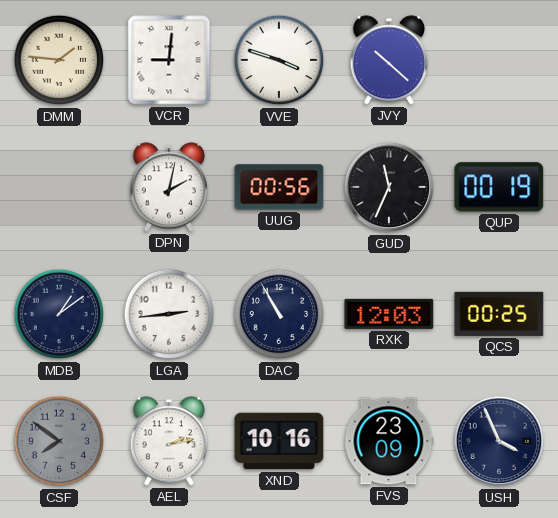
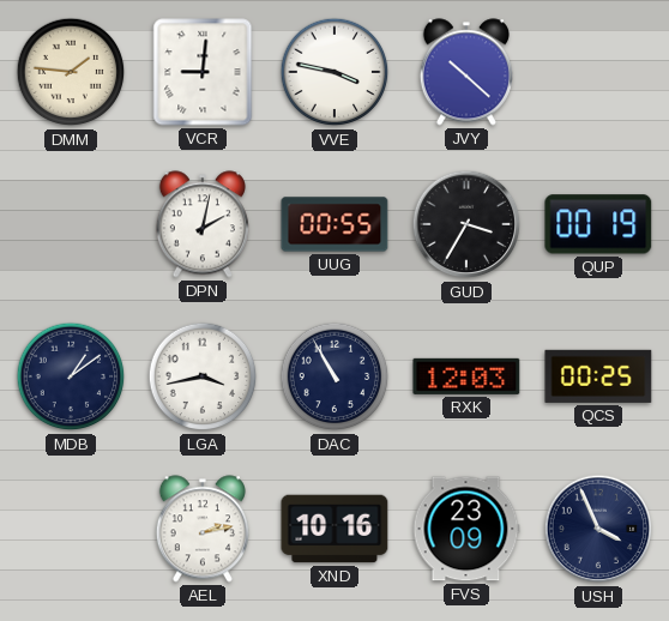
VVE: 3:48 -> 3:47 (334, 72)
UUG: 00:56 -> 00:55 (334, 224)
GUD: 11:34 -> 3:35 (466, 224)
LGA: 2:44 -> 3:43 (203, 376)
CSF: 7:51 -> none (59, 441)
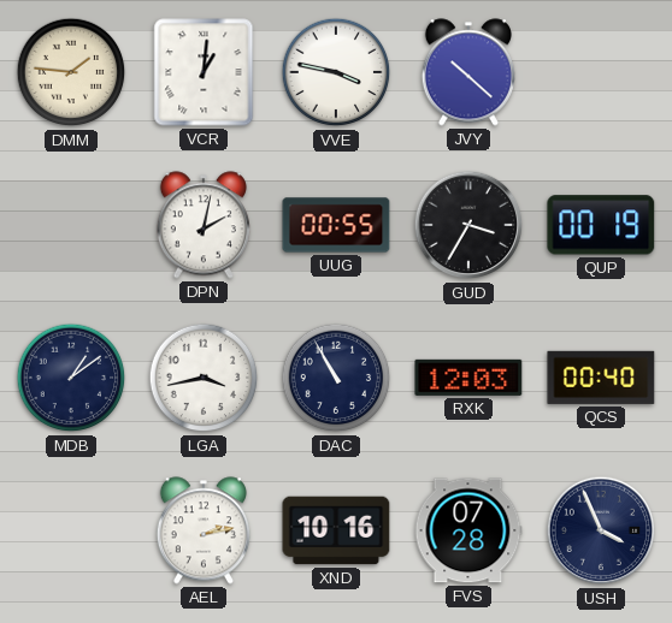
VCR: 9:01 -> 1:01 (204, 72)
QCS: 00:25 -> 00:40 (601, 378)
FVS: 23:09 -> 07:28 (468, 530)
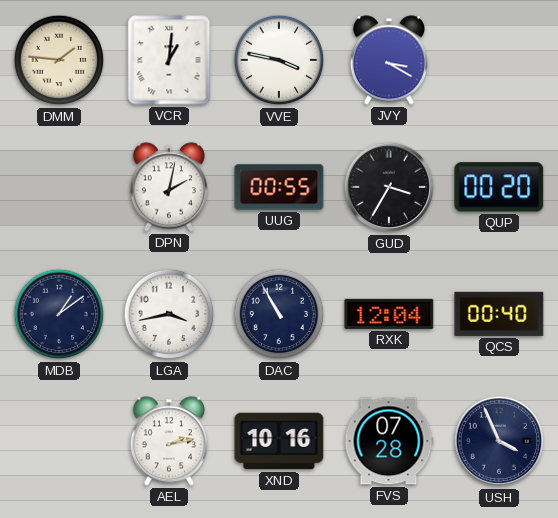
JVY: 10:22 -> 3:20 (389, 60)
QUP: 00:19 -> 00:20 (499, 187)
RXK: 12:03 -> 12:04 (389, 314)
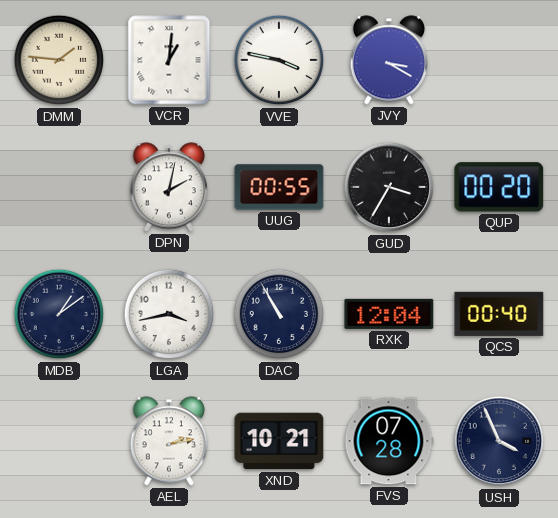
XND: 10:16 -> 10:21 (279, 441)
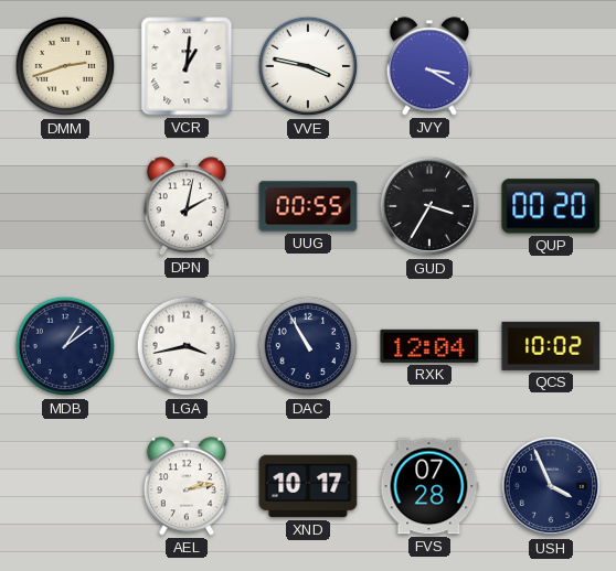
DMM: 1:46 -> 2:42 (65, 66)
QCS: 00:40 -> 10:02 (551, 346)
XND: 10:21 -> 10:17 (308, 486)
